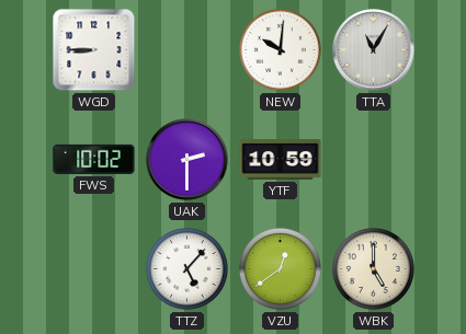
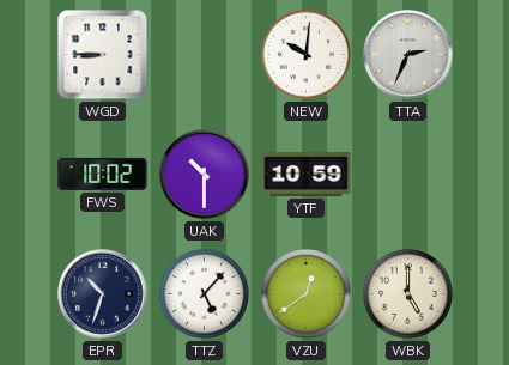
TTA: 11:05 -> 2:34 (408, 55)
UAK: 2:30 -> 10:30 (205, 175)
EPR: none -> 10:33 (103, 294)
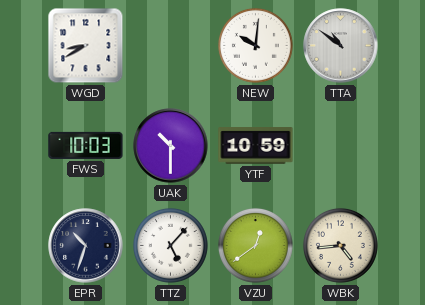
WGD: 8:45 -> 8:40 (86, 46)
TTA: 2:34 -> 10:51 (341, 46)
FWS: 10:02 -> 10:03 (86, 145)
WBK: 5:00 -> 4:44 (340, 245)
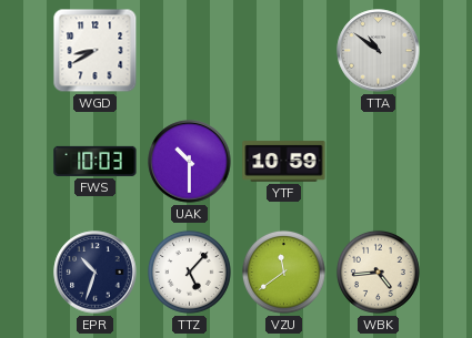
NEW: 10:01 -> none (255, 45)
VZU: 12:39 -> 11:39 (283, 272)
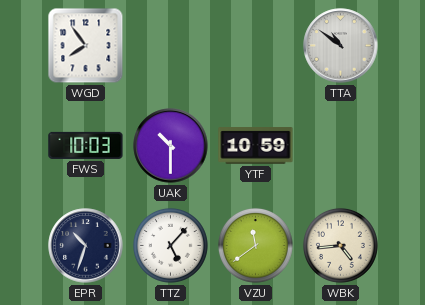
WGD: 8:40 -> 7:54 (86, 46)
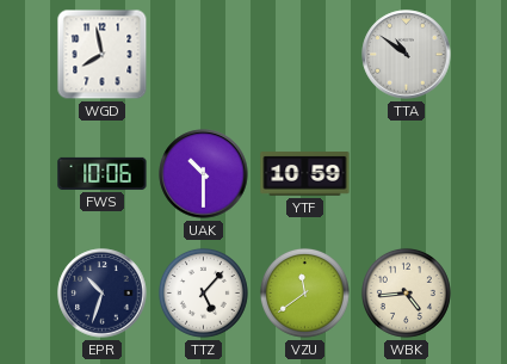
WGD: 7:54 -> 7:58 (103, 55)
FWS: 10:03 -> 10:06 (103, 173)
